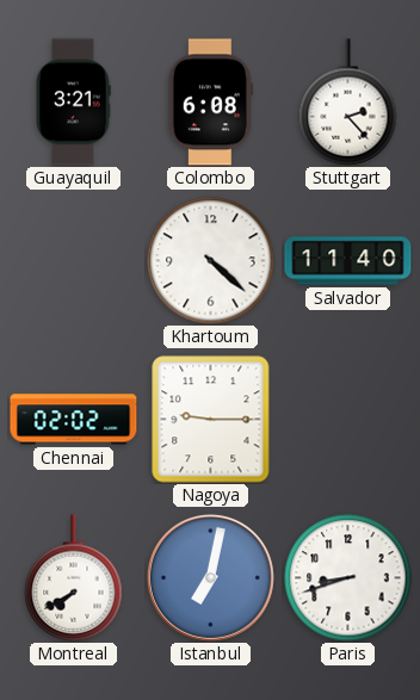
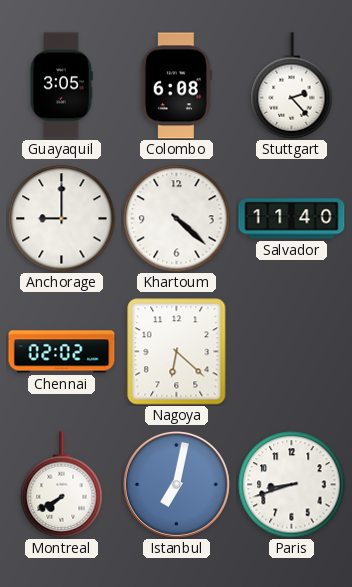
Guayaquil: 3:21 -> 3:05 (61, 86)
Anchorage: none -> 9:00 (62, 219)
Nagoya: 9:15 -> 6:22 (177, 352)
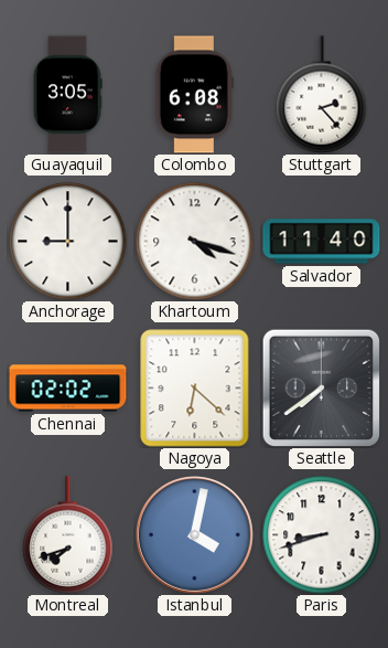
Khartoum: 4:22 -> 4:18 (195, 242)
Seattle: none -> 7:39 (321, 387)
Montreal: 7:40 -> 7:42 (68, 535)
Istanbul: 7:02 -> 4:02 (194, 534)
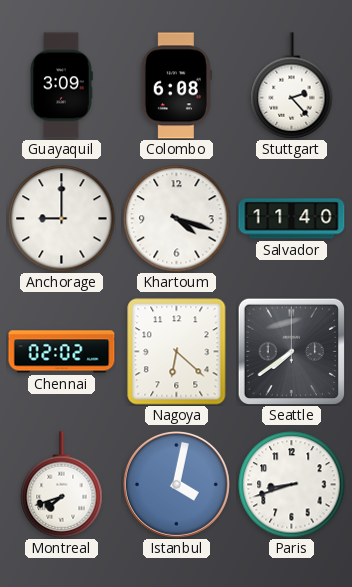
Guayaquil: 3:05 -> 3:09 (61, 86)
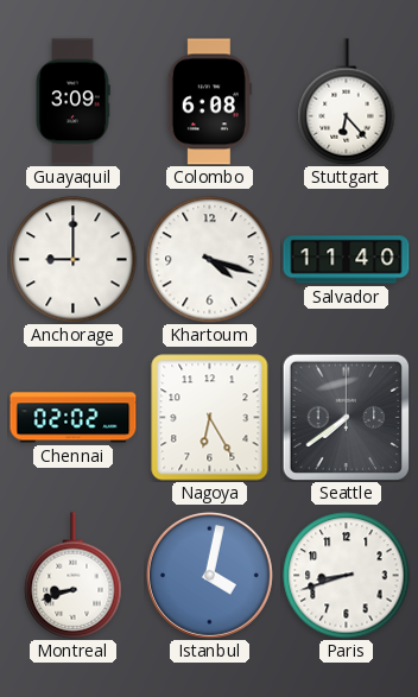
Stuttgart: 2:23 -> 6:23 (347, 102)
Nagoya: 6:22 -> 6:25 (210, 418)
Montreal: 7:42 -> 8:42 (74, 576)
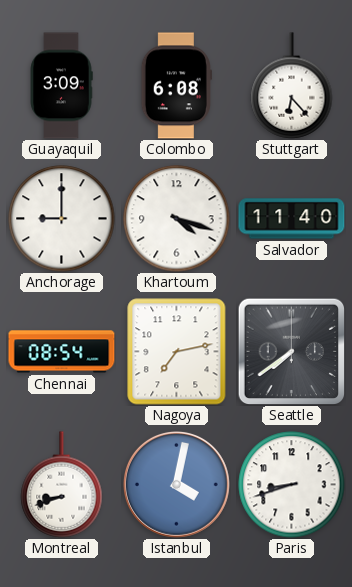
Chennai: 02:02 -> 08:54 (62, 352)
Nagoya: 6:25 -> 7:13 (177, 352)
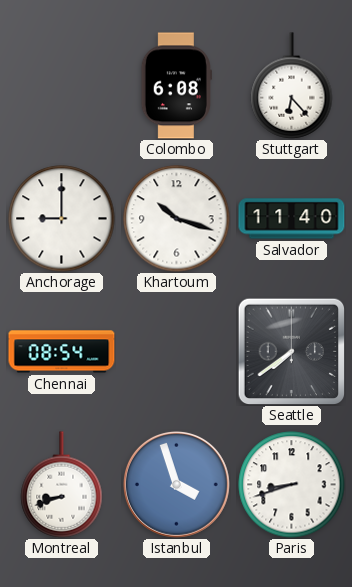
Guayaquil: 3:09 -> none (61, 86)
Khartoum: 4:18 -> 10:18 (177, 219)
Nagoya: 7:13 -> none (177, 352)
Istanbul: 4:02 -> 3:57 (176, 484)
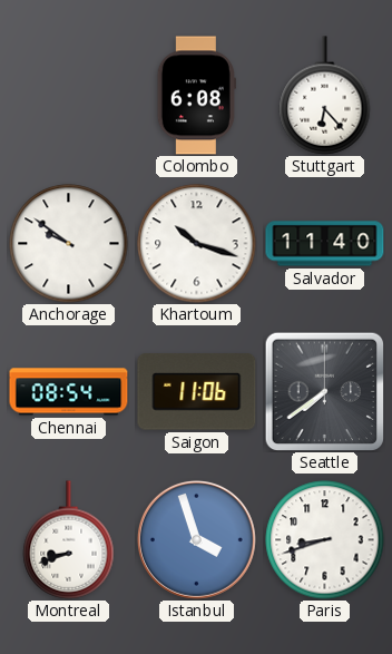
Anchorage: 9:00 -> 9:51 (69, 244)
Saigon: none -> 11:06 (197, 392)
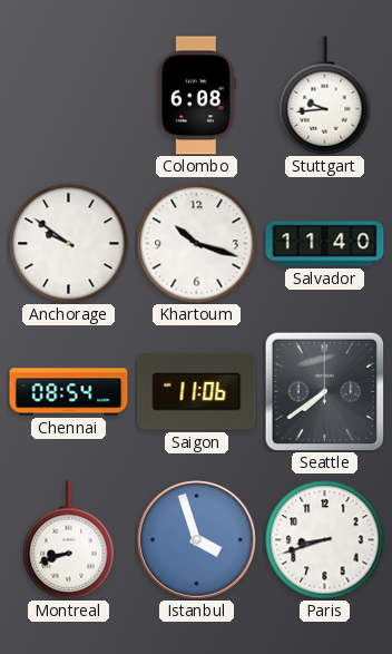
Stuttgart: 6:23 -> 9:44 (325, 96)
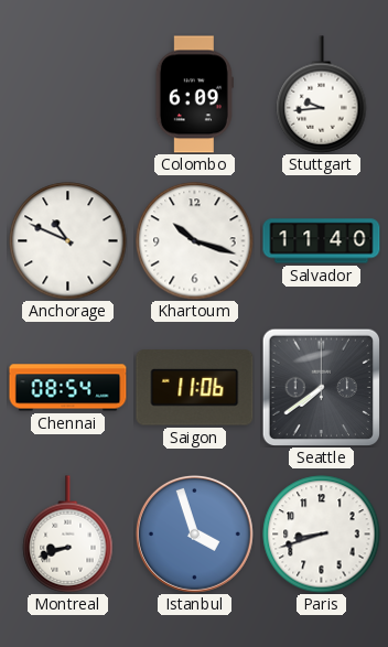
Colombo: 6:08 -> 6:09 (194, 95)
Anchorage: 9:51 -> 10:49 (68, 241)
